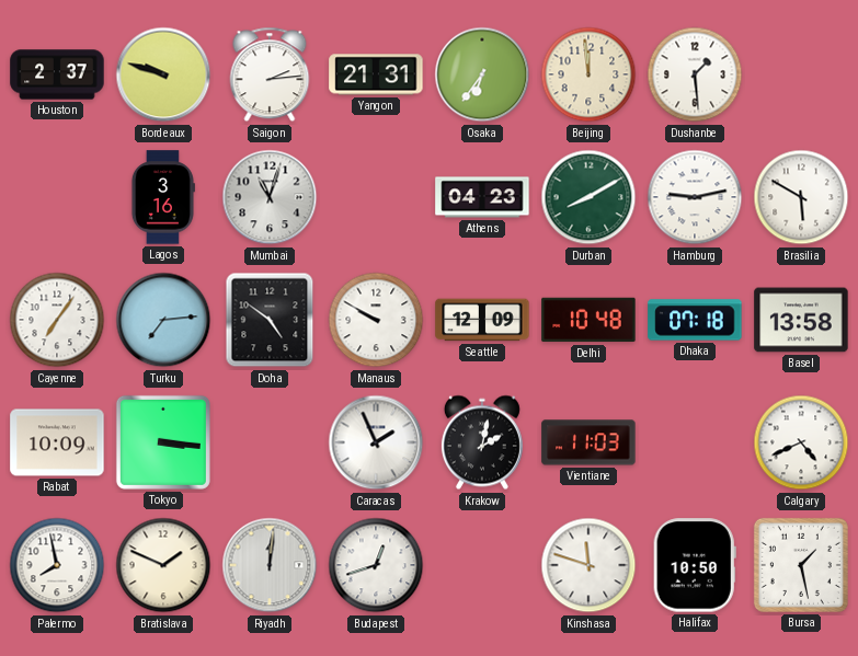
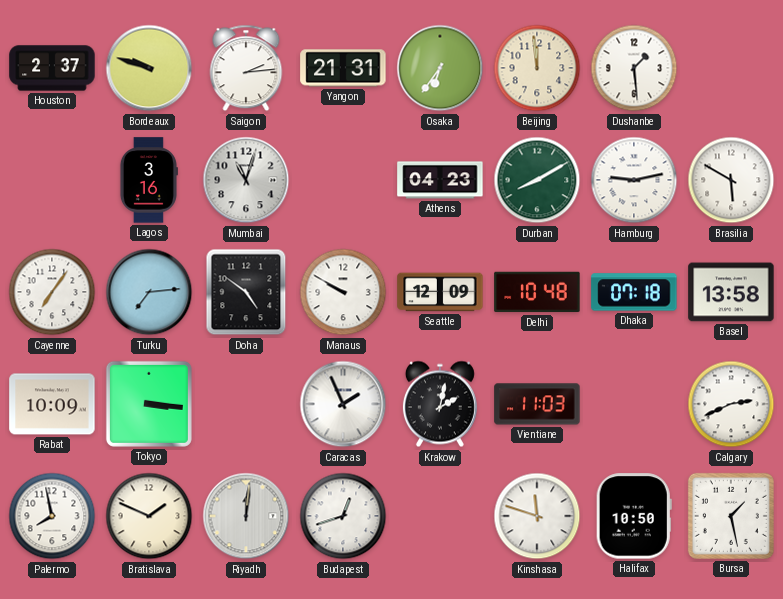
Calgary: 4:41 -> 2:41 (731, 404)
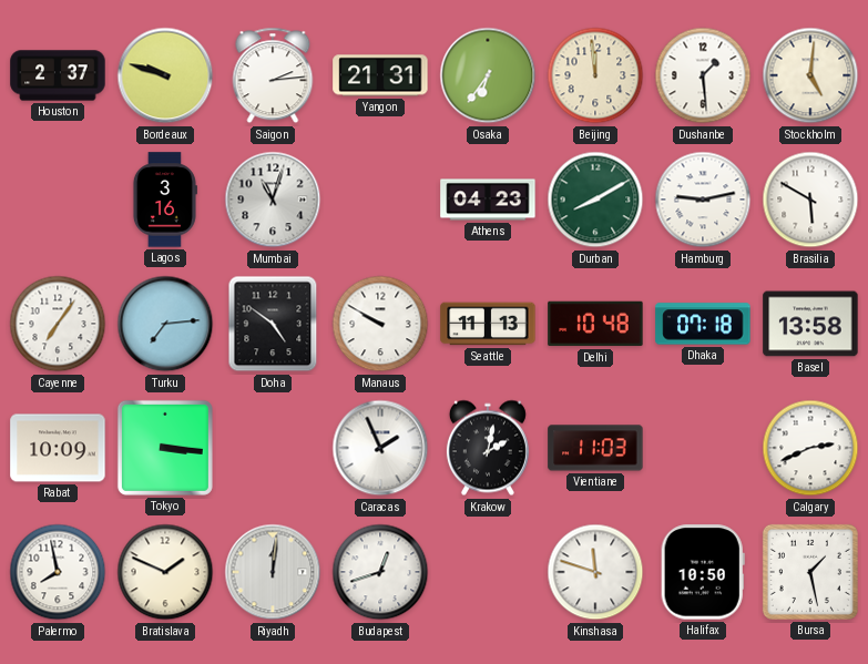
Stockholm: none -> 5:01 (810, 75)
Seattle: 12:09 -> 11:13 (488, 324)
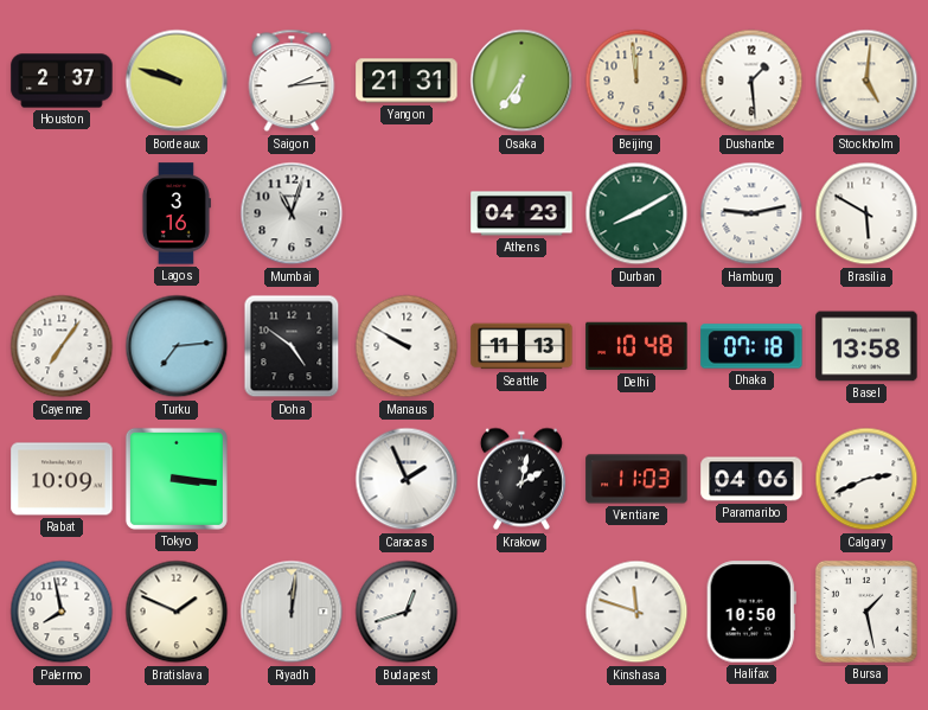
Paramaribo: none -> 04:06 (751, 479)
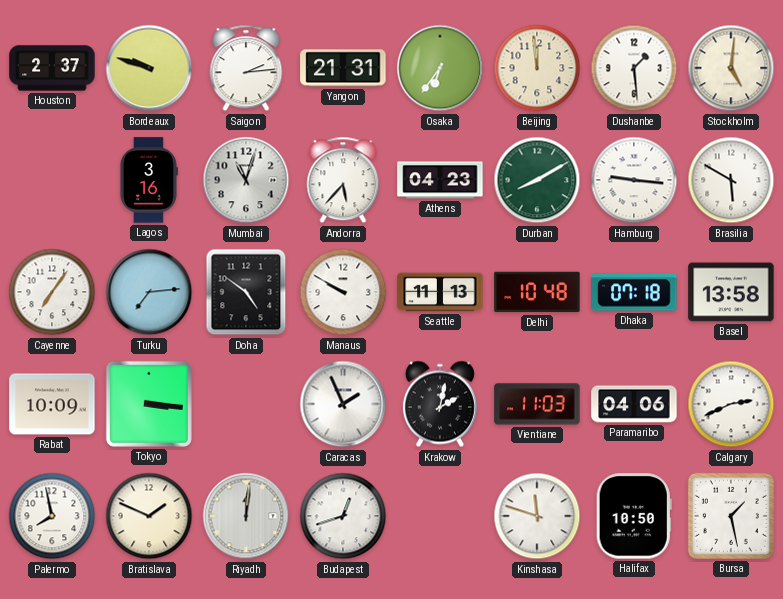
Andorra: none -> 5:37 (343, 180)
Hamburg: 9:13 -> 9:16 (634, 180)
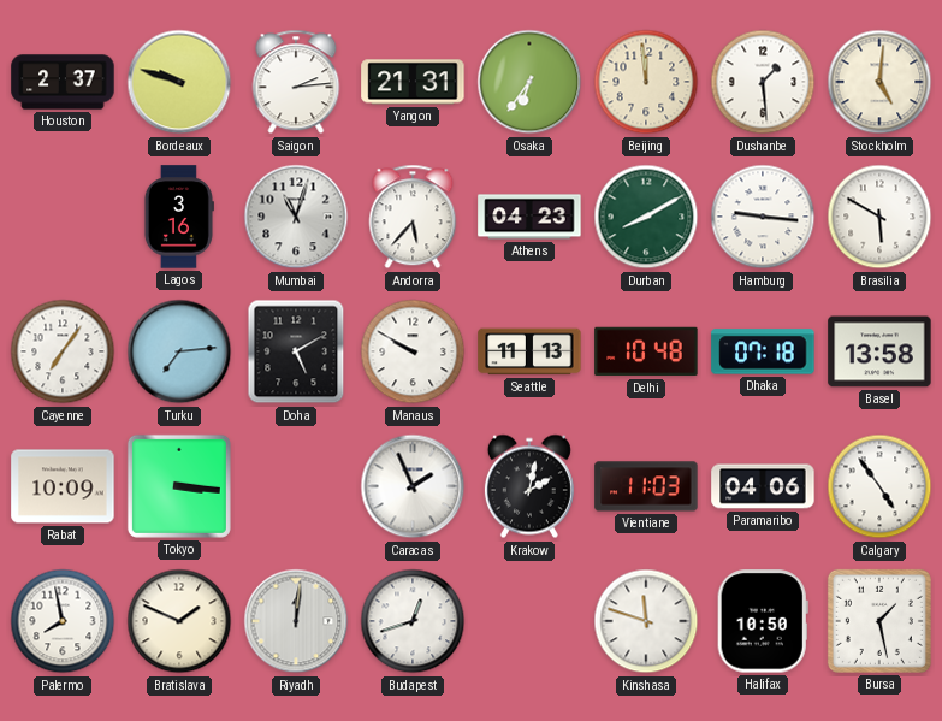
Doha: 4:51 -> 5:10 (296, 351)
Calgary: 2:41 -> 4:54 (879, 486)
